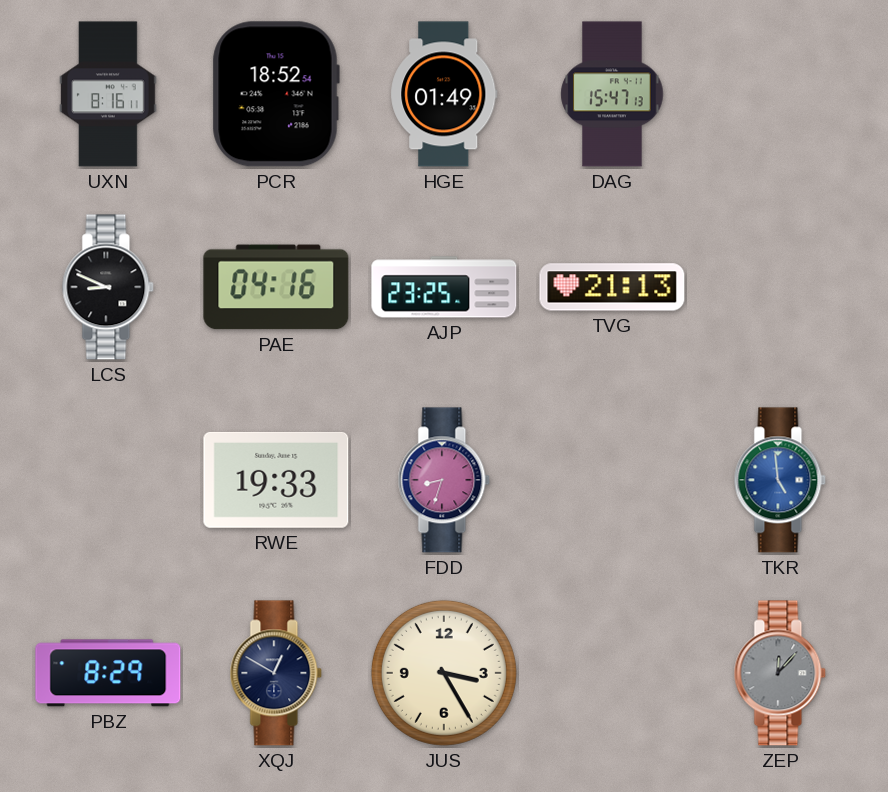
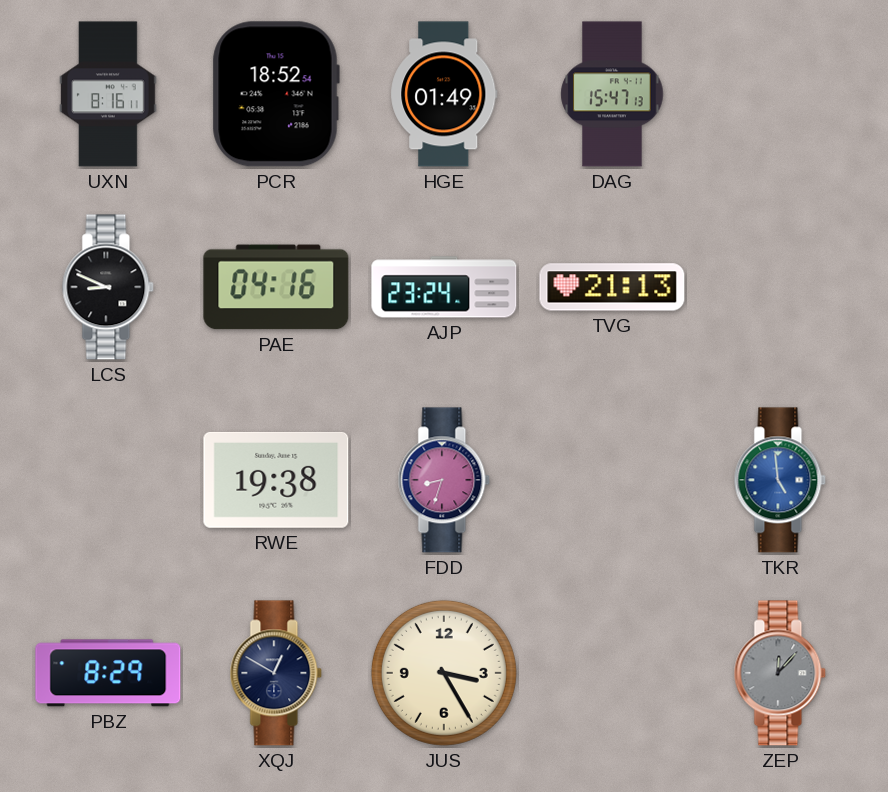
AJP: 23:25 -> 23:24 (444, 287)
RWE: 19:33 -> 19:38 (276, 480)
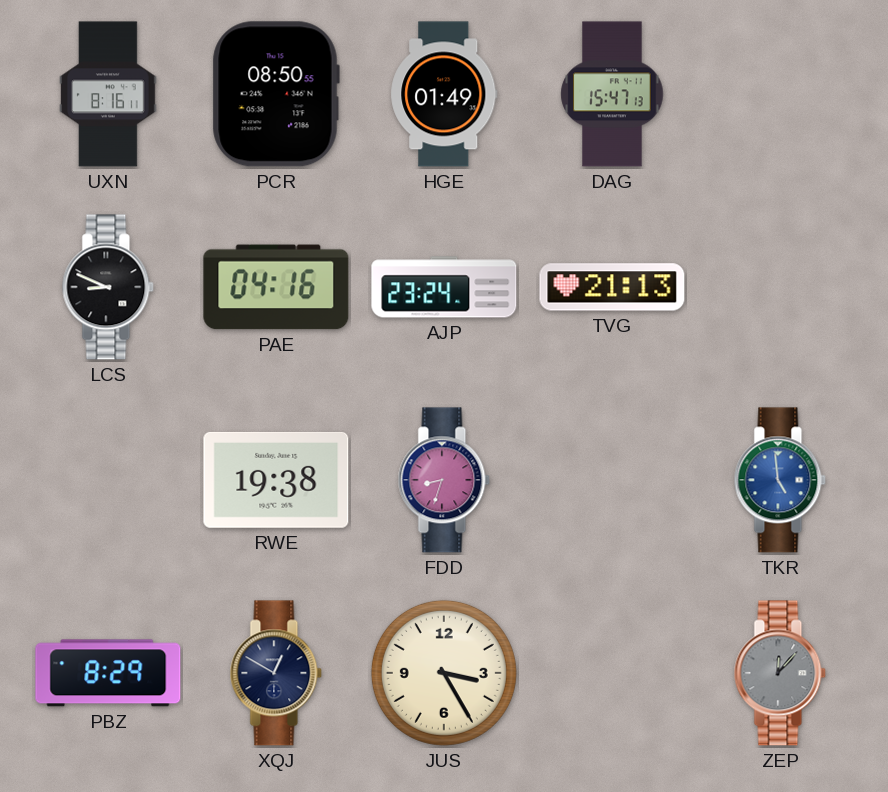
PCR: 18:52 -> 08:50 (276, 94)
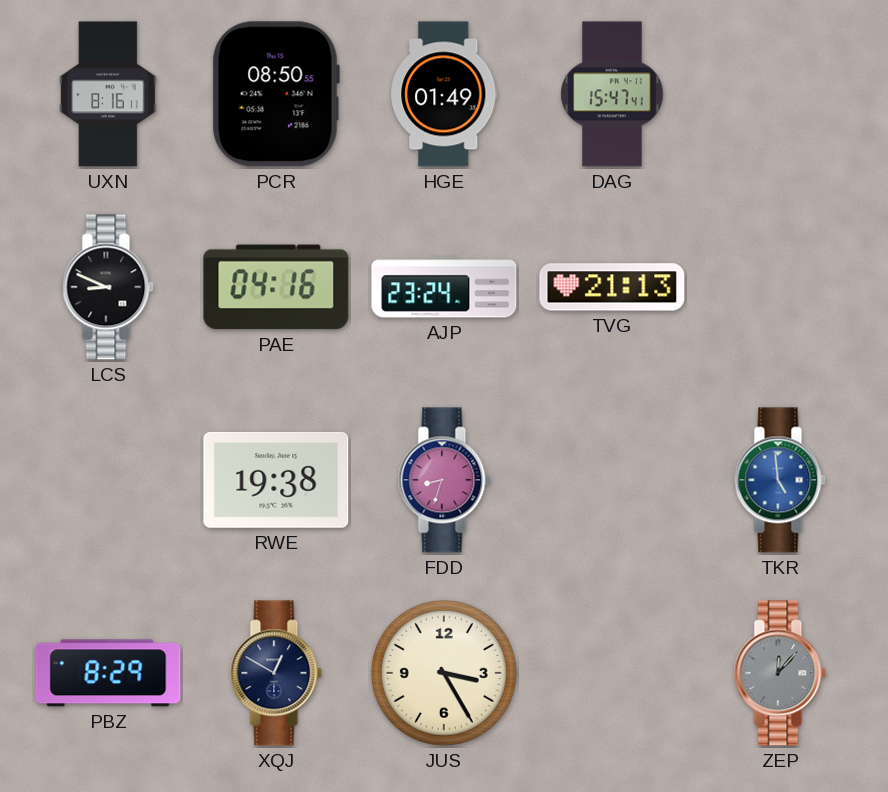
DAG: 15:47:13 -> 15:47:41 (612, 94)
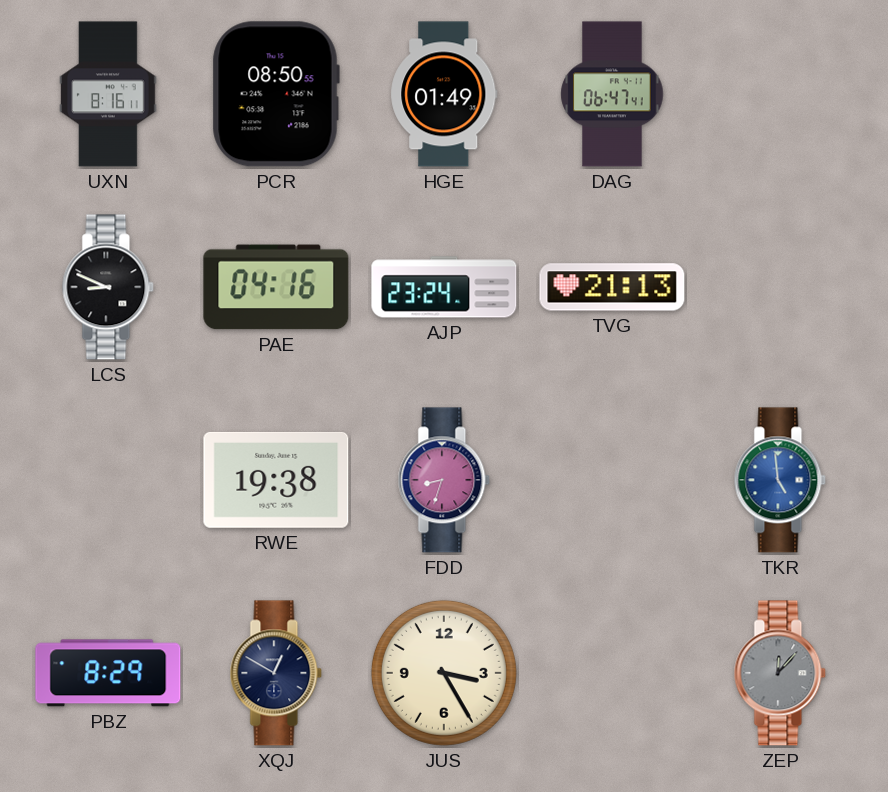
DAG: 15:47 -> 06:47 (612, 94)
